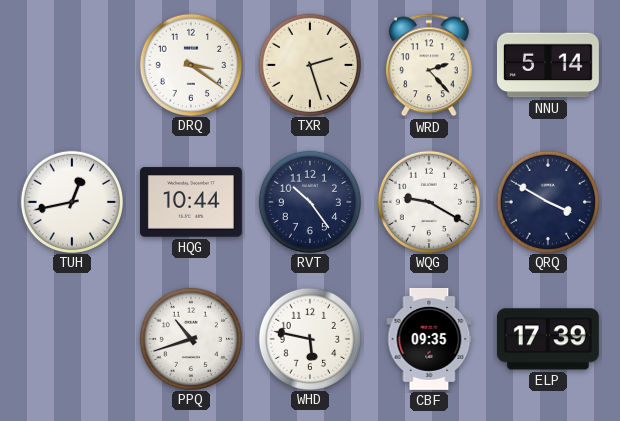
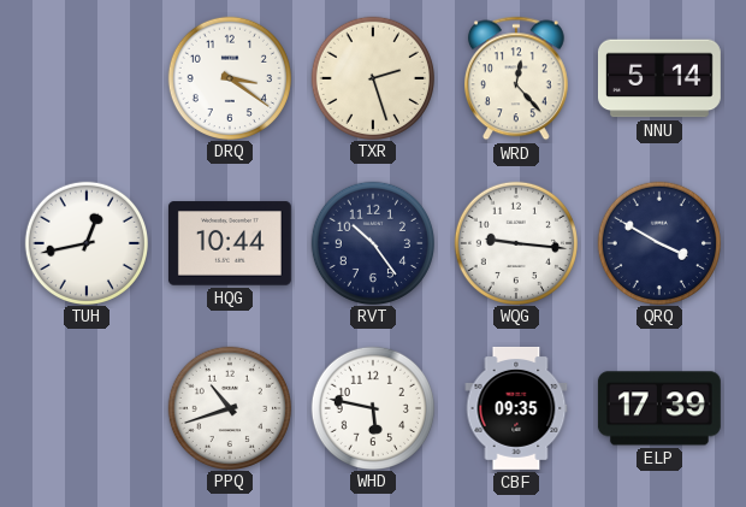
WRD: 2:23 -> 12:23 (516, 78)
WQG: 9:20 -> 9:16 (515, 242)
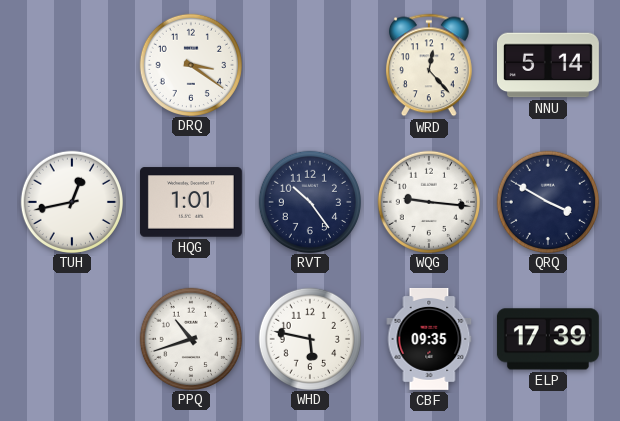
TXR: 2:27 -> none (372, 77)
HQG: 10:44 -> 1:01 (191, 202)
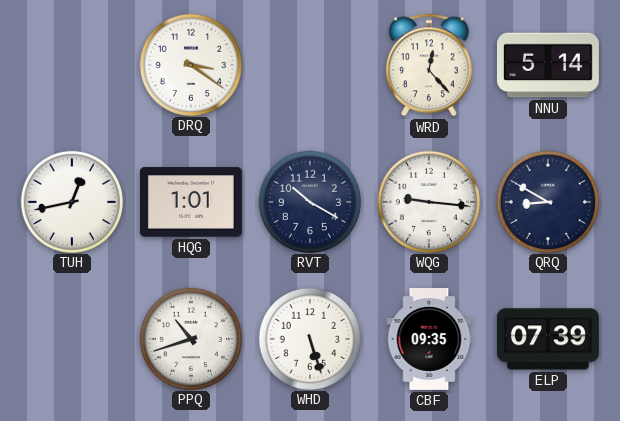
RVT: 10:24 -> 10:20 (309, 201)
QRQ: 3:50 -> 8:50 (547, 201)
WHD: 5:47 -> 5:27 (309, 338)
ELP: 17:39 -> 07:39 (548, 339)
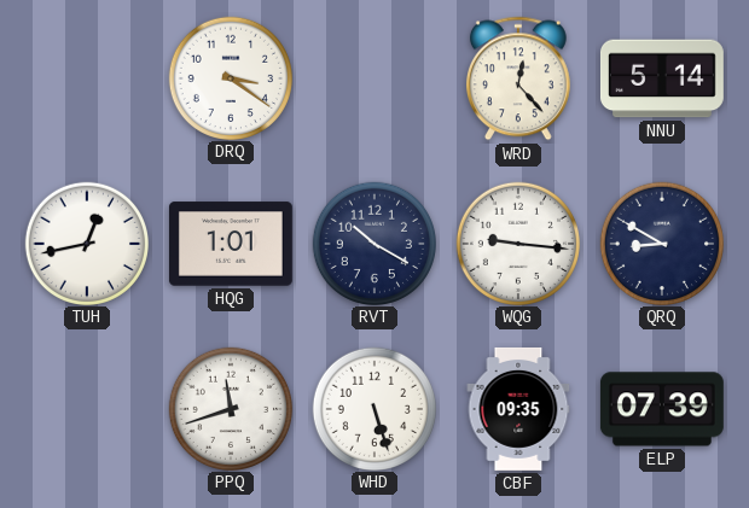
PPQ: 10:42 -> 11:42 (230, 408)
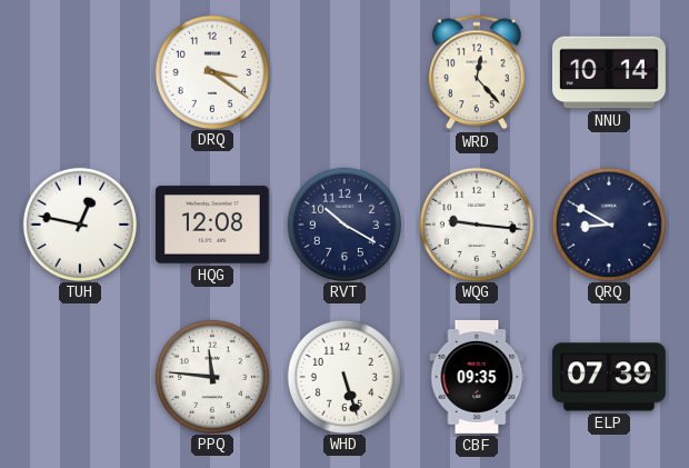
NNU: 5:14 -> 10:14 (609, 72)
TUH: 12:43 -> 12:47 (79, 223)
HQG: 1:01 -> 12:08 (212, 225)
PPQ: 11:42 -> 11:46 (211, 376)
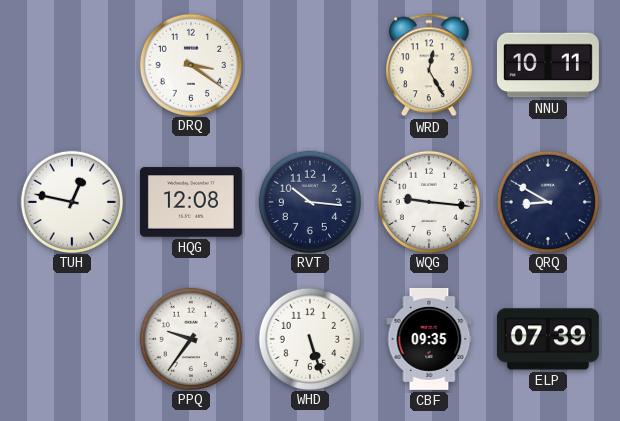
WRD: 12:23 -> 12:25 (429, 65)
NNU: 10:14 -> 10:11 (548, 65)
RVT: 10:20 -> 10:16 (309, 201)
PPQ: 11:46 -> 9:36 (190, 338)
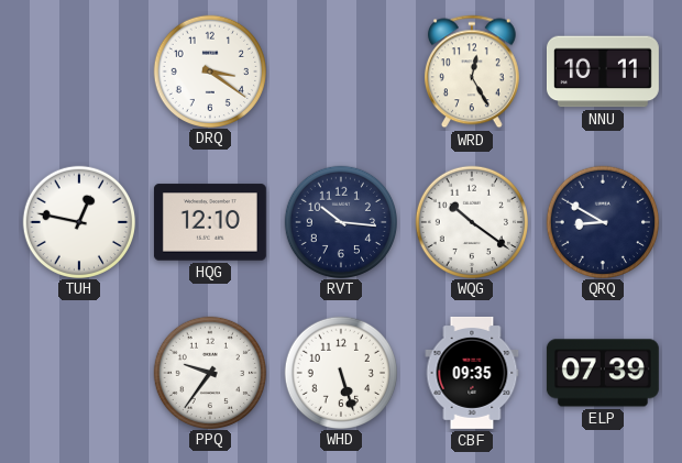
HQG: 12:08 -> 12:10 (210, 222)
WQG: 9:16 -> 10:21 (471, 221)
